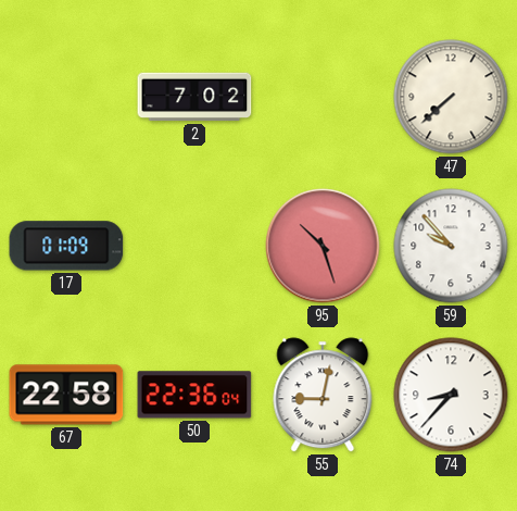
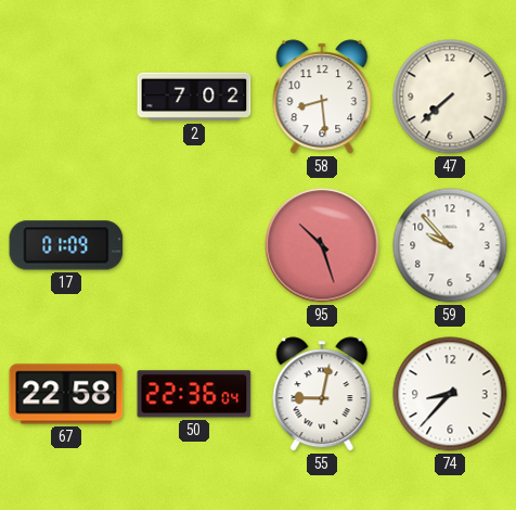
58: none -> 8:29 (322, 97)
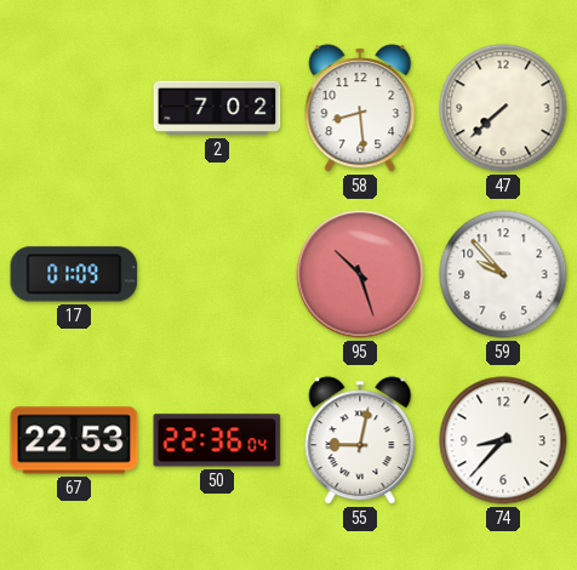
67: 22:58 -> 22:53 (74, 440)
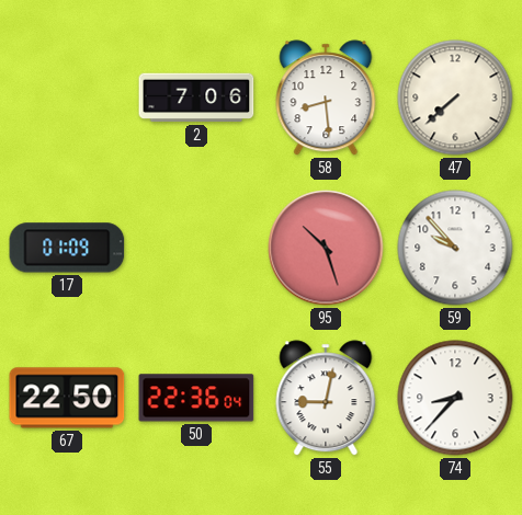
2: 7:02 -> 7:06 (196, 98)
67: 22:53 -> 22:50 (67, 398)
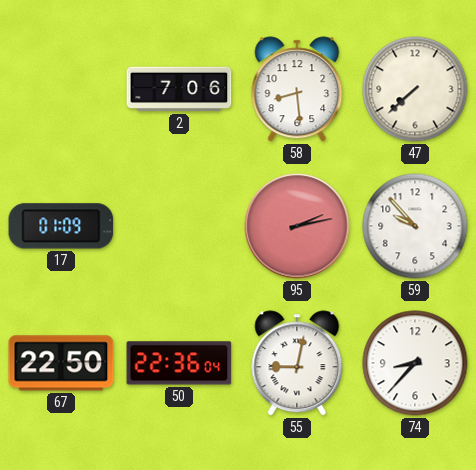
95: 10:27 -> 2:13 (297, 226)
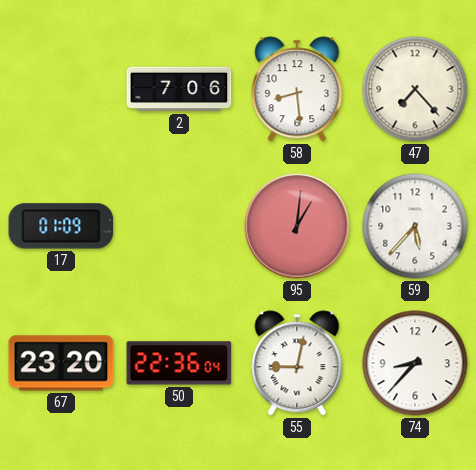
47: 7:38 -> 7:23 (415, 89)
95: 2:13 -> 1:01 (297, 226)
59: 9:53 -> 5:37 (415, 226)
67: 22:50 -> 23:20 (61, 363)
